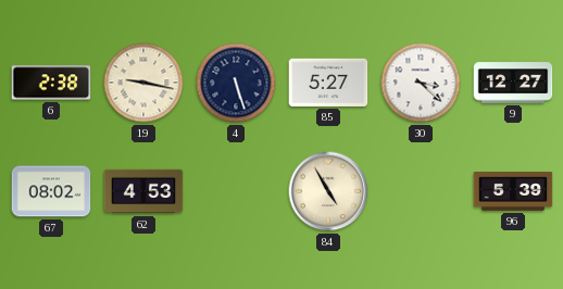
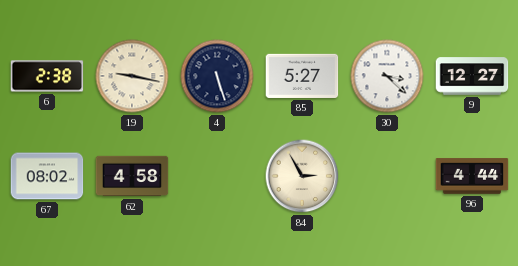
62: 4:53 -> 4:58 (132, 176)
84: 4:55 -> 2:55 (302, 176)
96: 5:39 -> 4:44 (472, 176)
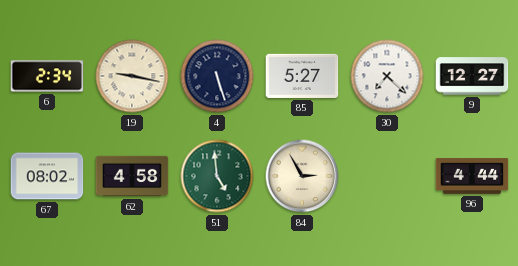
6: 2:38 -> 2:34 (47, 76)
30: 3:22 -> 7:22 (387, 76)
51: none -> 4:59 (217, 176)
